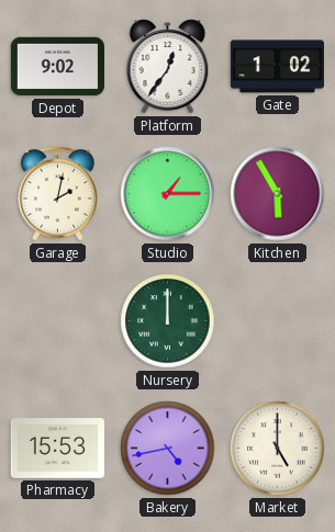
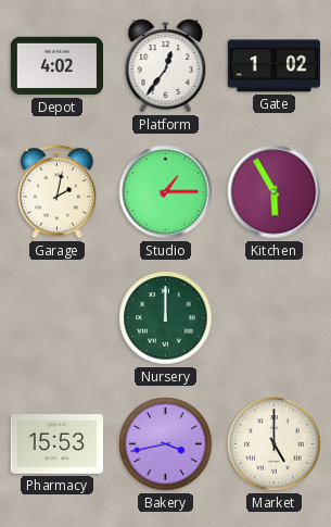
Depot: 9:02 -> 4:02 (56, 66)
Bakery: 4:43 -> 3:43 (166, 444)
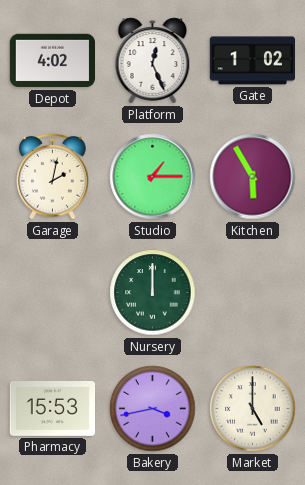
Platform: 12:36 -> 12:26 (153, 61)
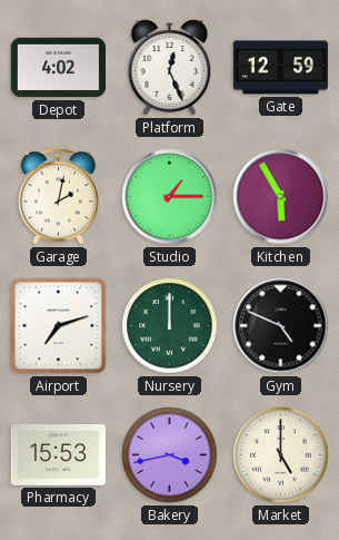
Gate: 1:02 -> 12:59 (280, 68)
Airport: none -> 7:12 (59, 326)
Gym: none -> 4:49 (281, 326)
